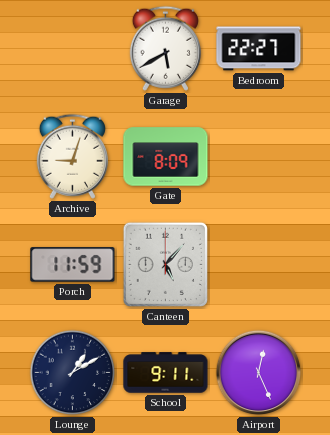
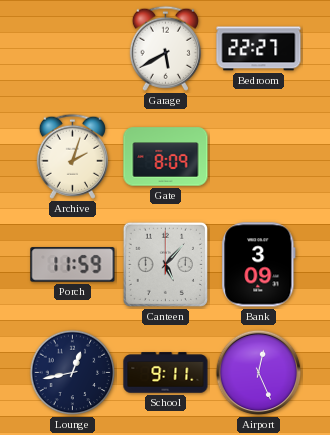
Archive: 9:03 -> 2:03 (72, 156)
Bank: none -> 3:09 (259, 265)
Lounge: 1:10 -> 12:43 (73, 373)
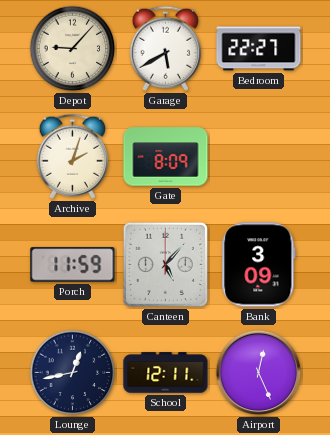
Depot: none -> 9:07 (73, 49)
School: 9:11 -> 12:11 (166, 373)
